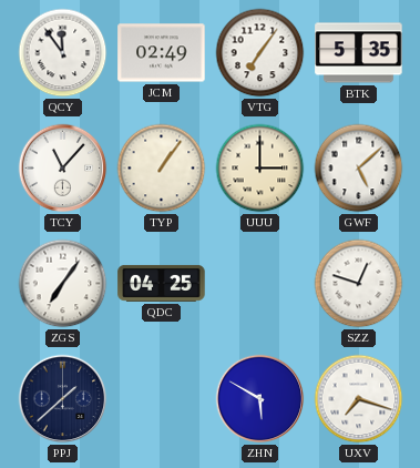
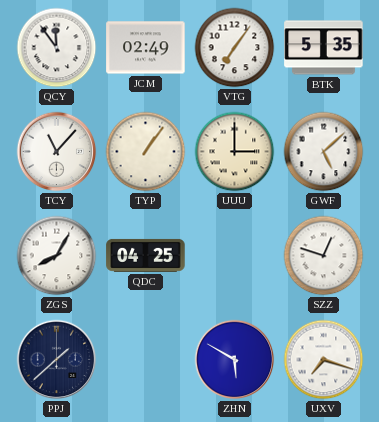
ZGS: 7:06 -> 8:05 (57, 256)
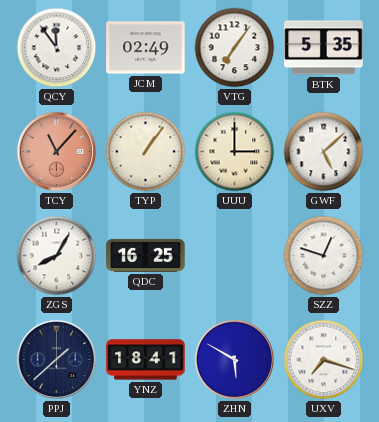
TCY dial: white -> salmon (57, 152)
QDC: 04:25 -> 16:25 (146, 255)
YNZ: none -> 18:41 (146, 360)
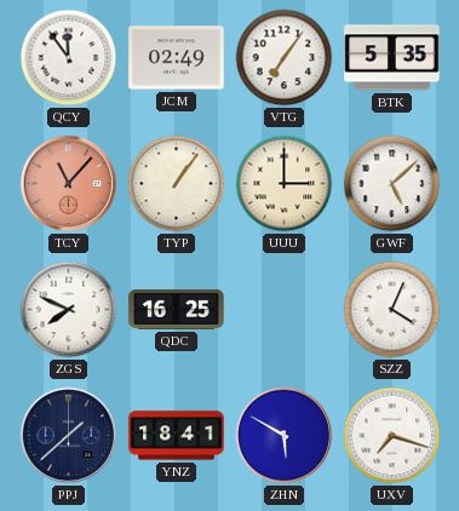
ZGS: 8:05 -> 7:49 (69, 310)
SZZ: 12:48 -> 4:04 (392, 310)
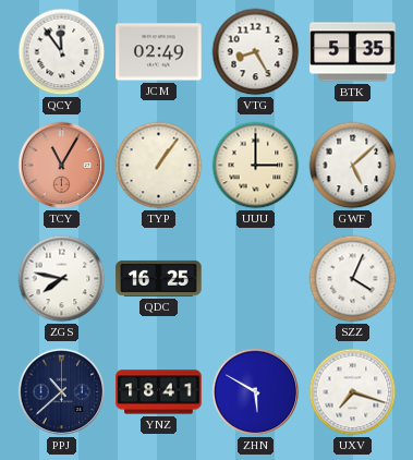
VTG: 7:06 -> 8:25 (256, 52)
TCY: 11:07 -> 11:05 (62, 166)
ZGS: 7:49 -> 7:47 (62, 279)
PPJ: 1:38 -> 10:38 (62, 392)
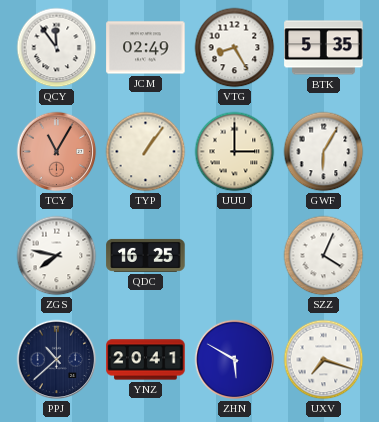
GWF: 5:08 -> 6:05 (324, 152)
YNZ: 18:41 -> 20:41 (146, 360)
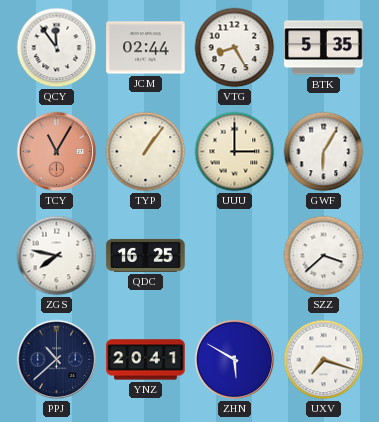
JCM: 02:49 -> 02:44 (146, 48)
SZZ: 4:04 -> 3:38 (324, 256)
